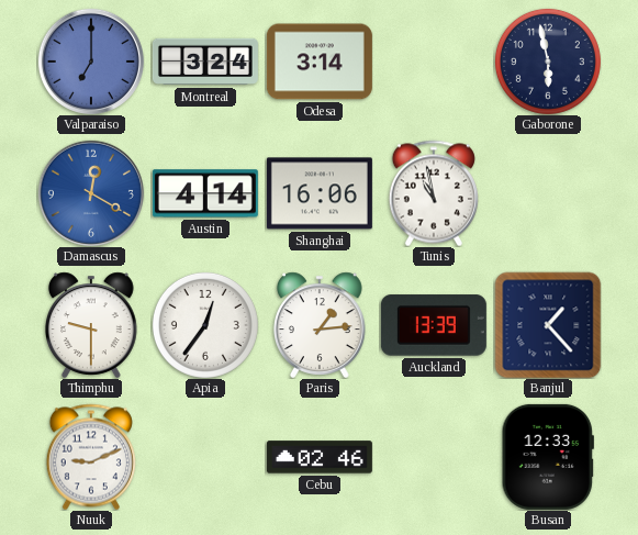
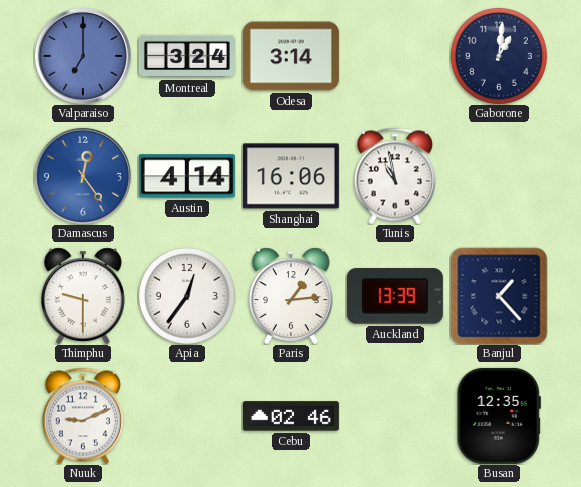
Gaborone: 5:58 -> 1:01 (499, 56)
Damascus: 12:20 -> 12:24 (83, 176)
Busan: 12:33 -> 12:35 (499, 416)
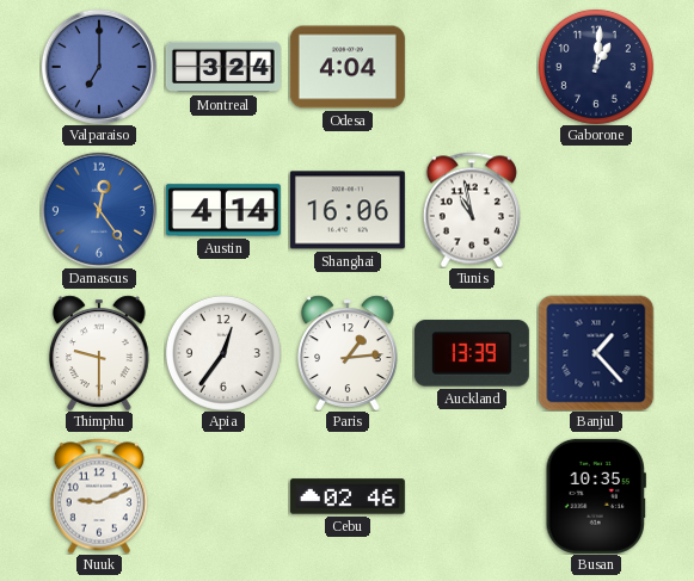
Odesa: 3:14 -> 4:04 (348, 67)
Busan: 12:35 -> 10:35 (596, 496)
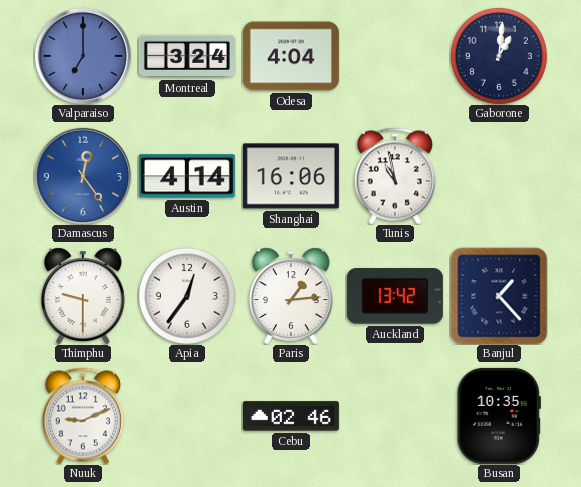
Auckland: 13:39 -> 13:42 (395, 296)
